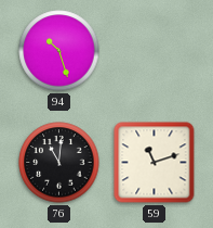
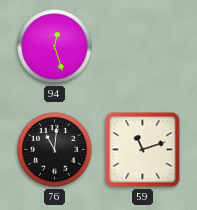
94: 10:27 -> 12:27 (55, 47)
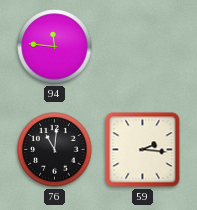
94: 12:27 -> 11:46 (55, 47)
59: 11:12 -> 2:16 (143, 150)
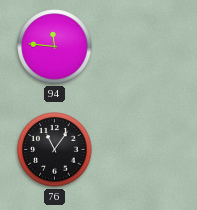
76: 11:01 -> 11:06 (55, 150)
59: 2:16 -> none (143, 150)
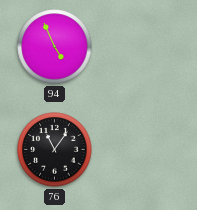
94: 11:46 -> 4:56 (55, 47)
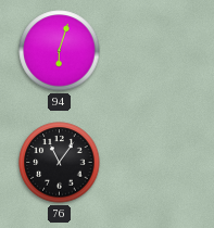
94: 4:56 -> 6:03 (60, 51)
